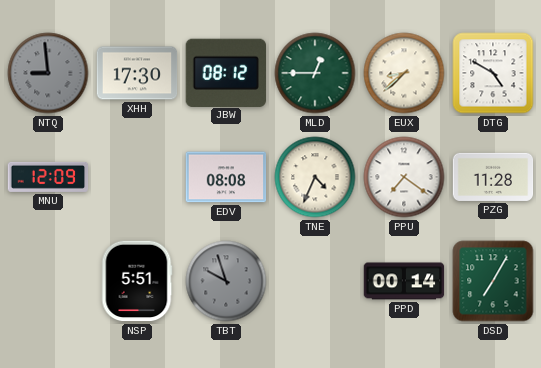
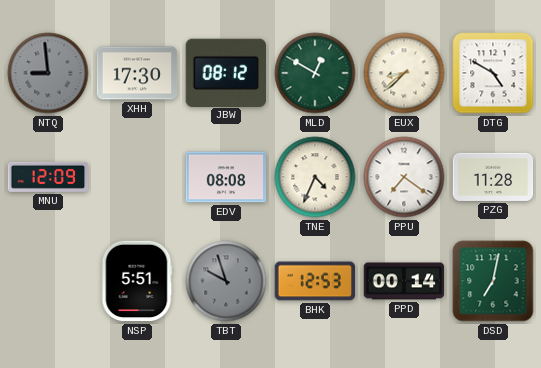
MLD: 12:45 -> 12:50 (315, 73)
BHK: none -> 12:53 (315, 281)
DSD: 7:05 -> 7:02 (493, 281)
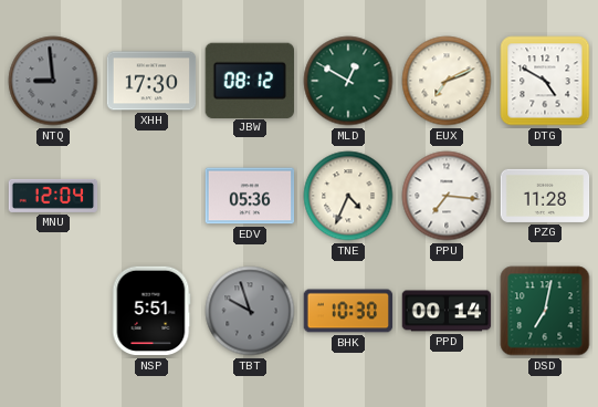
EUX: 8:38 -> 7:11 (447, 81)
MNU: 12:09 -> 12:04 (53, 196)
EDV: 08:08 -> 05:36 (250, 196)
PPU: 7:21 -> 7:16 (447, 196)
BHK: 12:53 -> 10:30 (348, 311)
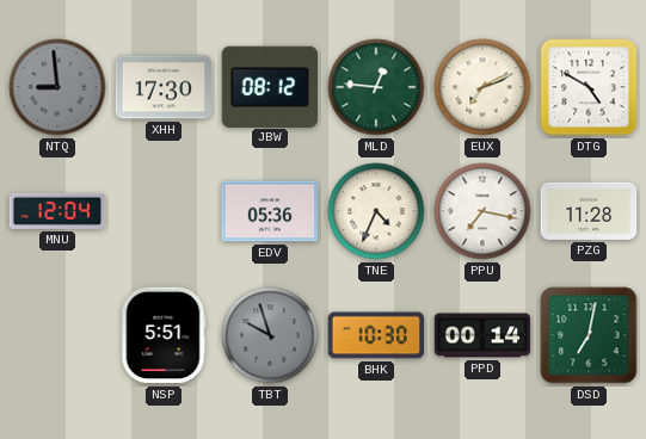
MLD: 12:50 -> 12:46 (376, 87)
PPU: 7:16 -> 7:17 (482, 211)
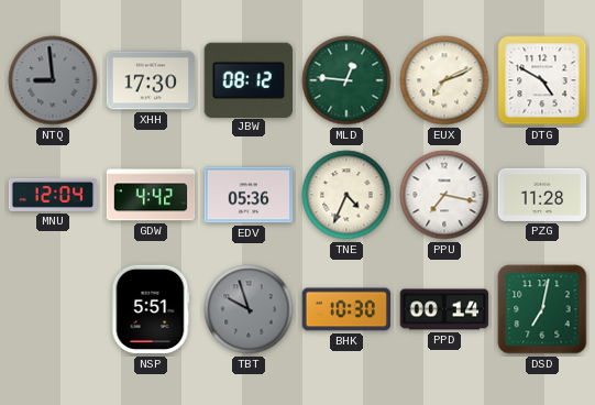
GDW: none -> 4:42 (151, 195)
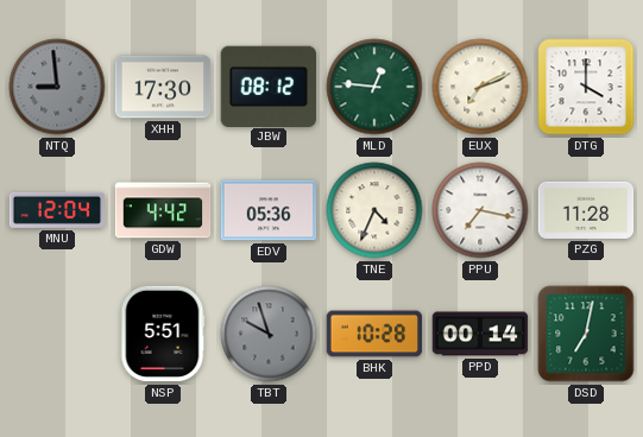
DTG: 4:50 -> 4:00 (586, 87)
BHK: 10:30 -> 10:28 (374, 334)
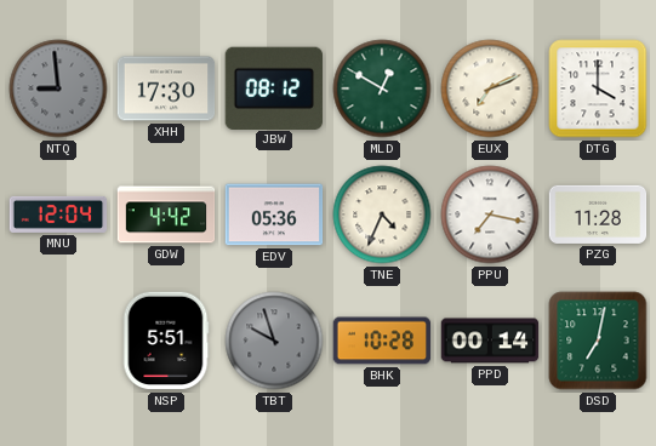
MLD: 12:46 -> 12:50 (382, 88)
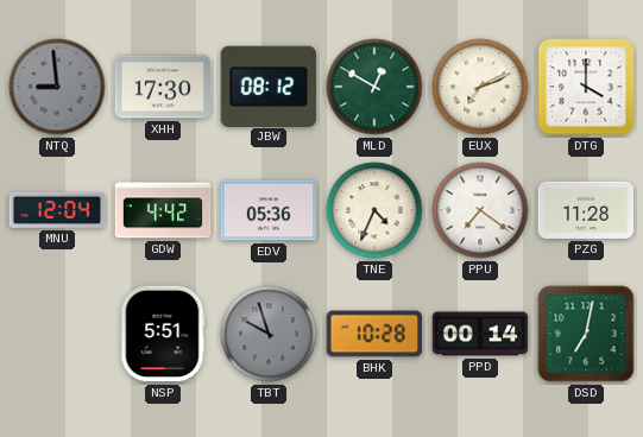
PPU: 7:17 -> 7:21 (480, 210)
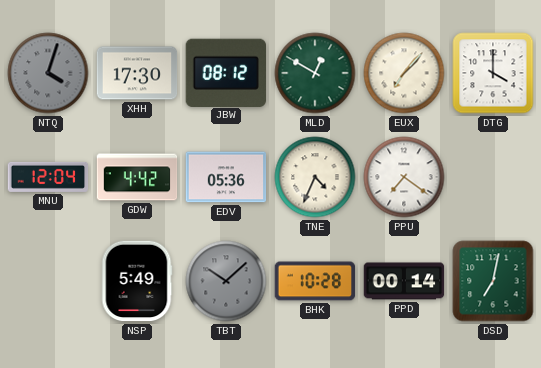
NTQ: 8:59 -> 4:03 (48, 73)
EUX: 7:11 -> 7:07 (404, 73)
PZG: 11:28 -> none (586, 210)
NSP: 5:51 -> 5:49 (137, 281)
TBT: 9:57 -> 10:08 (226, 281)
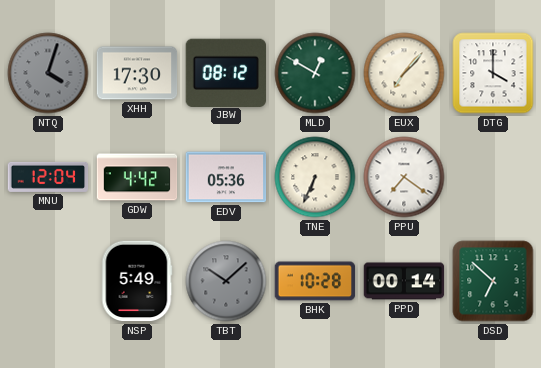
TNE: 4:34 -> 6:34 (315, 177)
DSD: 7:02 -> 6:52 (493, 281)
